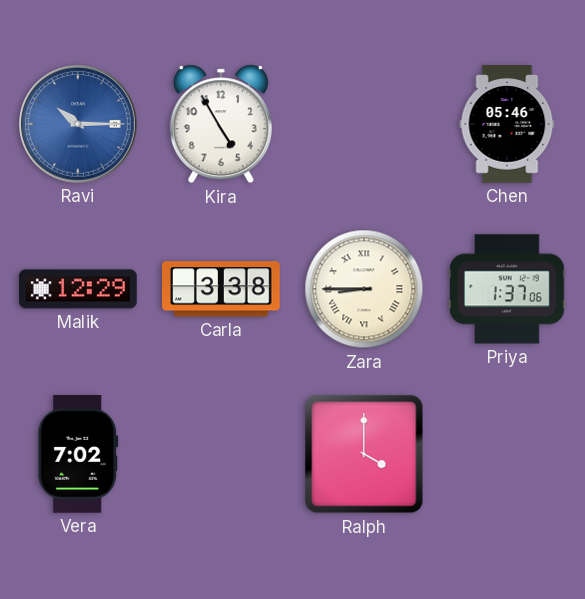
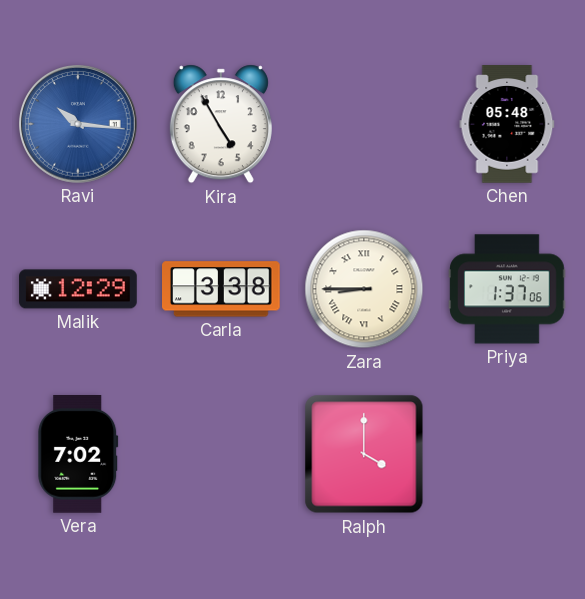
Ravi: 10:15 -> 10:16 (78, 124)
Chen: 05:46 -> 05:48 (507, 124)
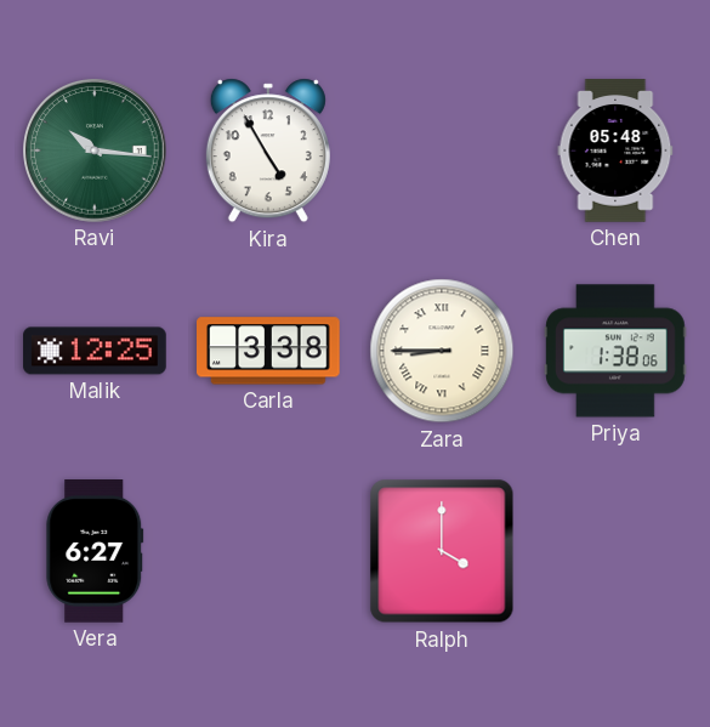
Ravi dial: blue -> green (95, 150)
Malik: 12:29 -> 12:25 (95, 351)
Priya: 1:37 -> 1:38 (615, 351)
Vera: 7:02 -> 6:27 (95, 552)
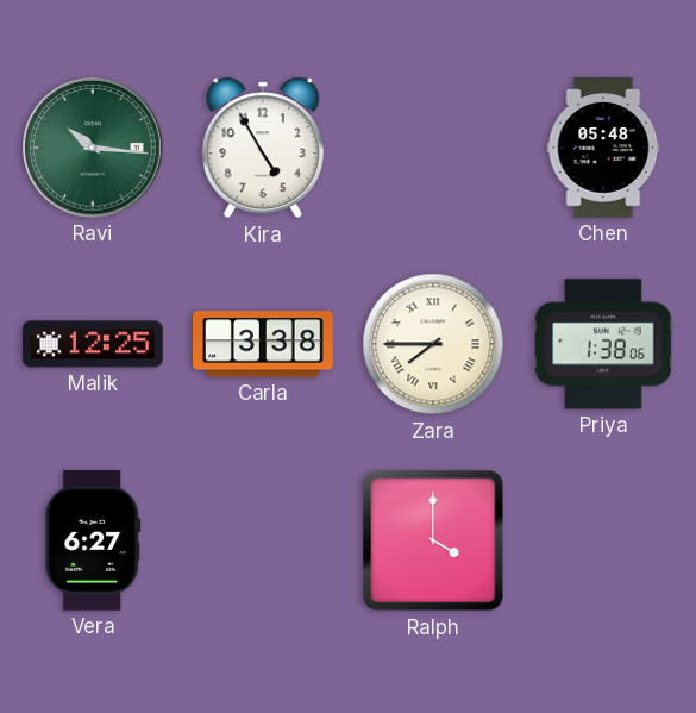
Zara: 8:45 -> 7:45 (433, 344)
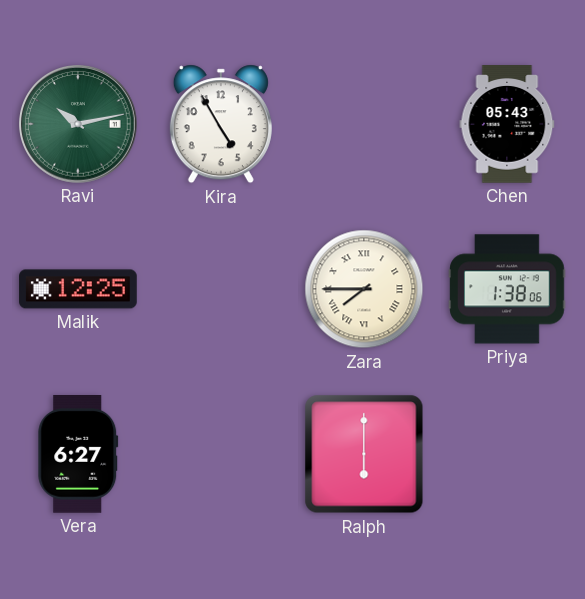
Ravi: 10:16 -> 10:13 (78, 124)
Chen: 05:48 -> 05:43 (507, 124)
Carla: 3:38 -> none (264, 344)
Ralph: 4:00 -> 6:00 (364, 454)
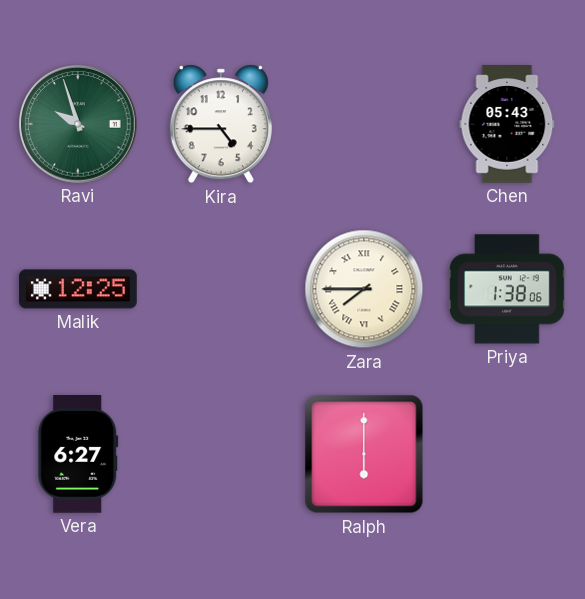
Ravi: 10:13 -> 9:57 (78, 124)
Kira: 4:55 -> 4:45 (221, 124)
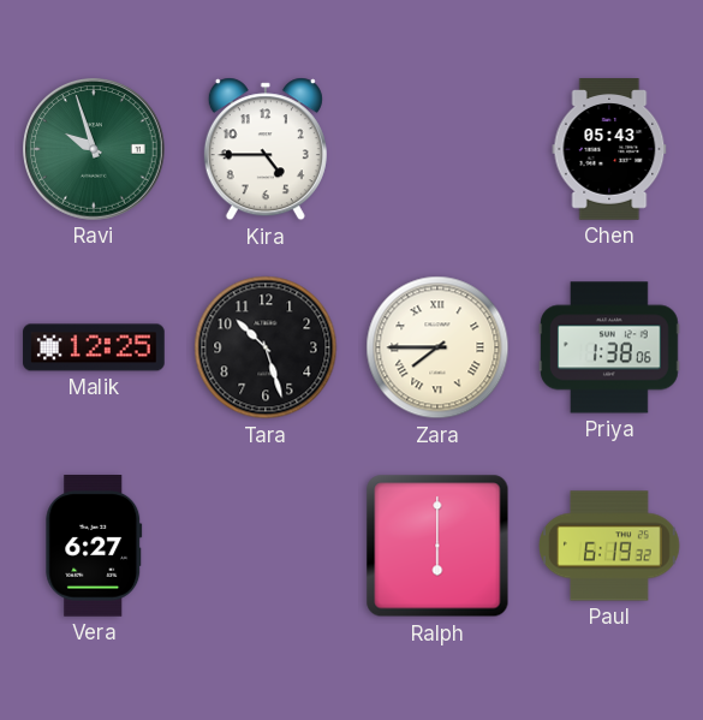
Tara: none -> 10:27 (266, 347)
Paul: none -> 6:19 (609, 546)
